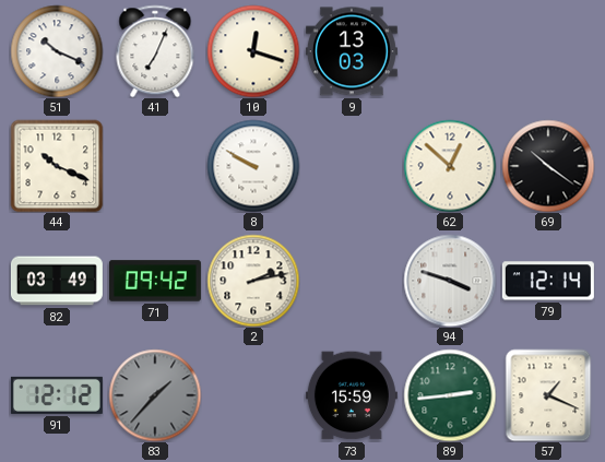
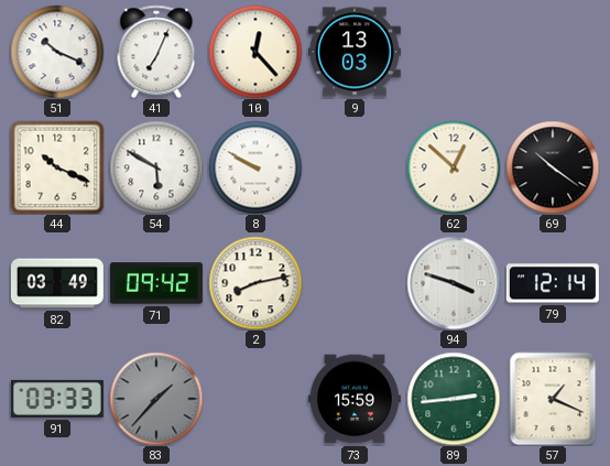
10: 12:18 -> 12:23 (255, 52)
54: none -> 5:50 (156, 167)
2: 2:13 -> 8:13 (255, 283)
91: 12:12 -> 03:33 (57, 399)
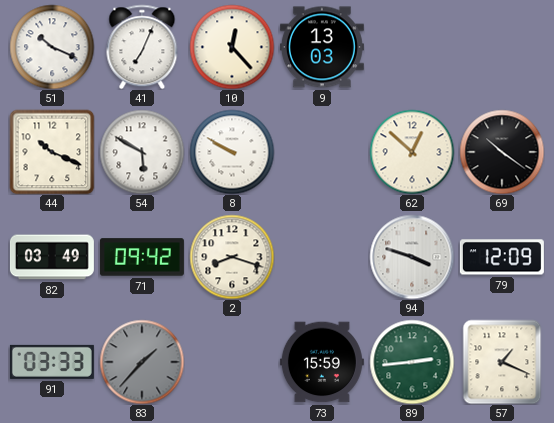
2: 8:13 -> 8:18 (232, 257)
79: 12:14 -> 12:09 (502, 257)
